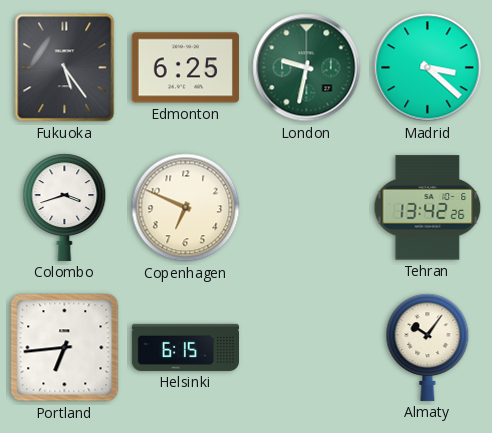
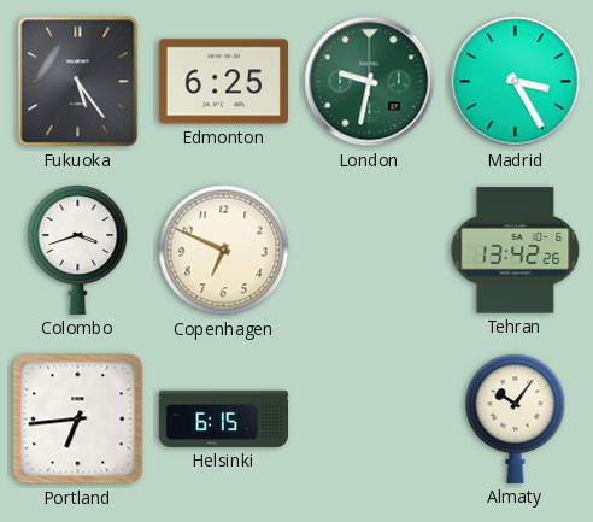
Madrid: 3:22 -> 3:25 (516, 82)
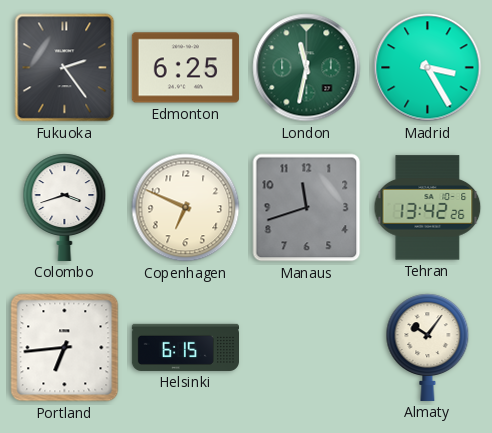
Fukuoka: 5:24 -> 2:24 (65, 68)
London: 9:32 -> 11:32 (307, 68)
Manaus: none -> 11:42 (307, 208)
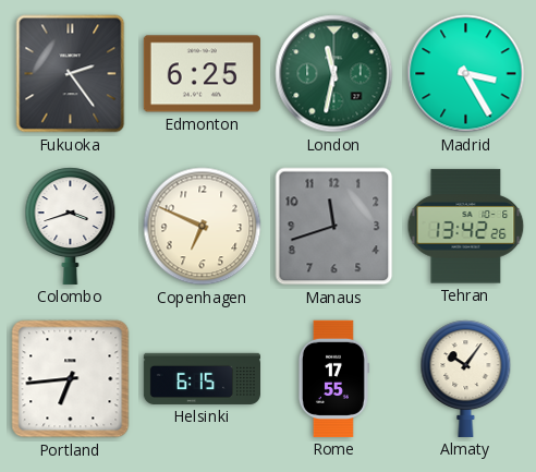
Rome: none -> 17:55 (333, 378)
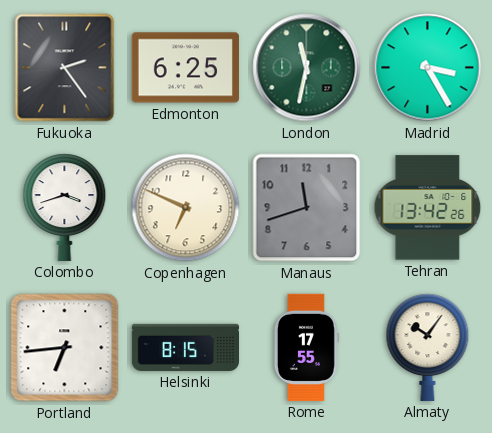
Helsinki: 6:15 -> 8:15 (185, 347)
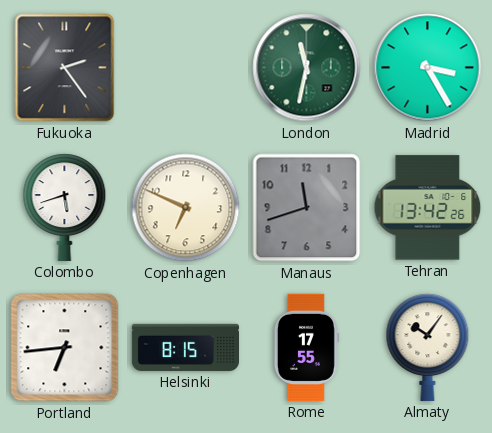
Edmonton: 6:25 -> none (185, 68)
Colombo: 3:42 -> 5:42 (65, 207)
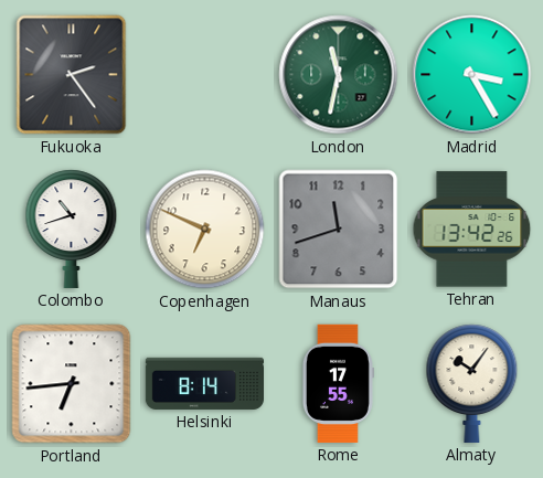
Colombo: 5:42 -> 10:42 (72, 229)
Helsinki: 8:15 -> 8:14 (204, 383)
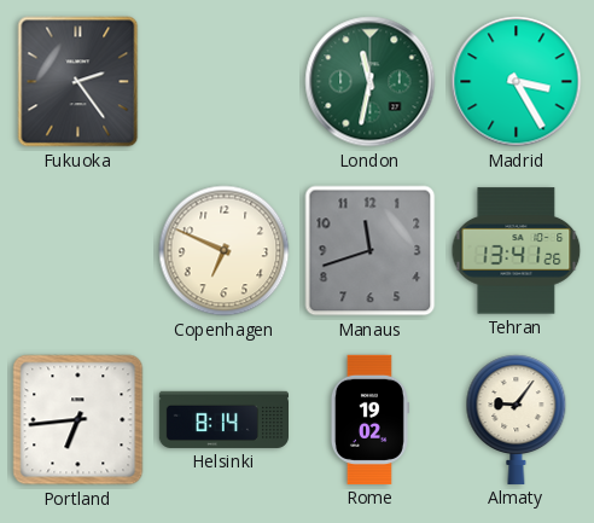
Colombo: 10:42 -> none (72, 229)
Tehran: 13:42 -> 13:41 (517, 251)
Rome: 17:55 -> 19:02 (369, 419)
Almaty: 10:06 -> 9:06 (517, 419)
